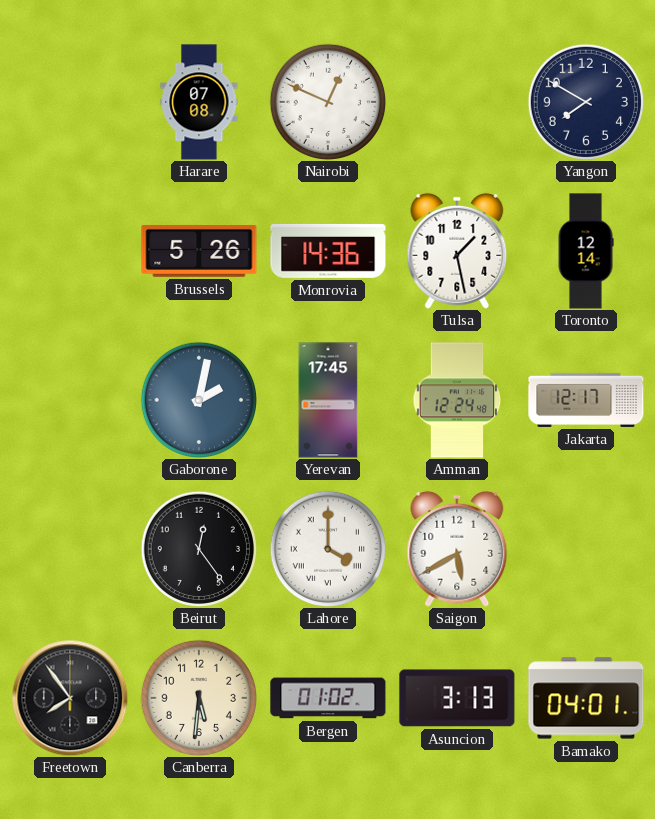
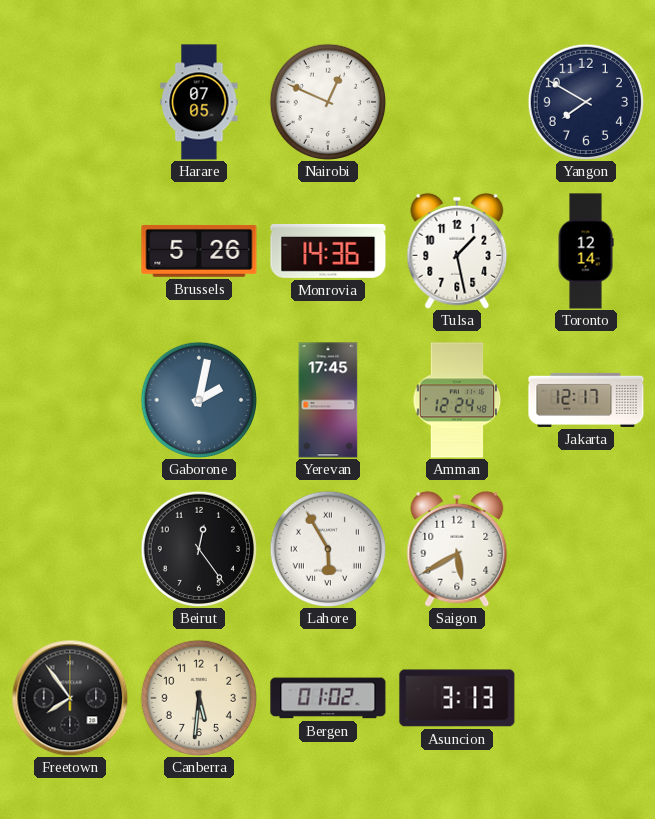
Harare: 07:08 -> 07:05 (199, 102)
Lahore: 4:00 -> 5:55 (327, 548)
Bamako: 04:01 -> none (586, 698)
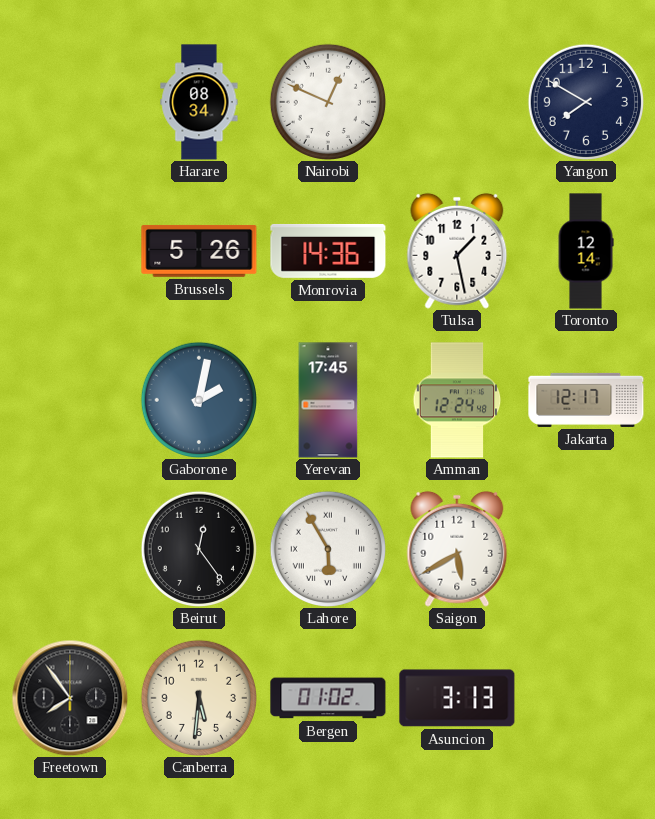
Harare: 07:05 -> 08:34 (199, 102)
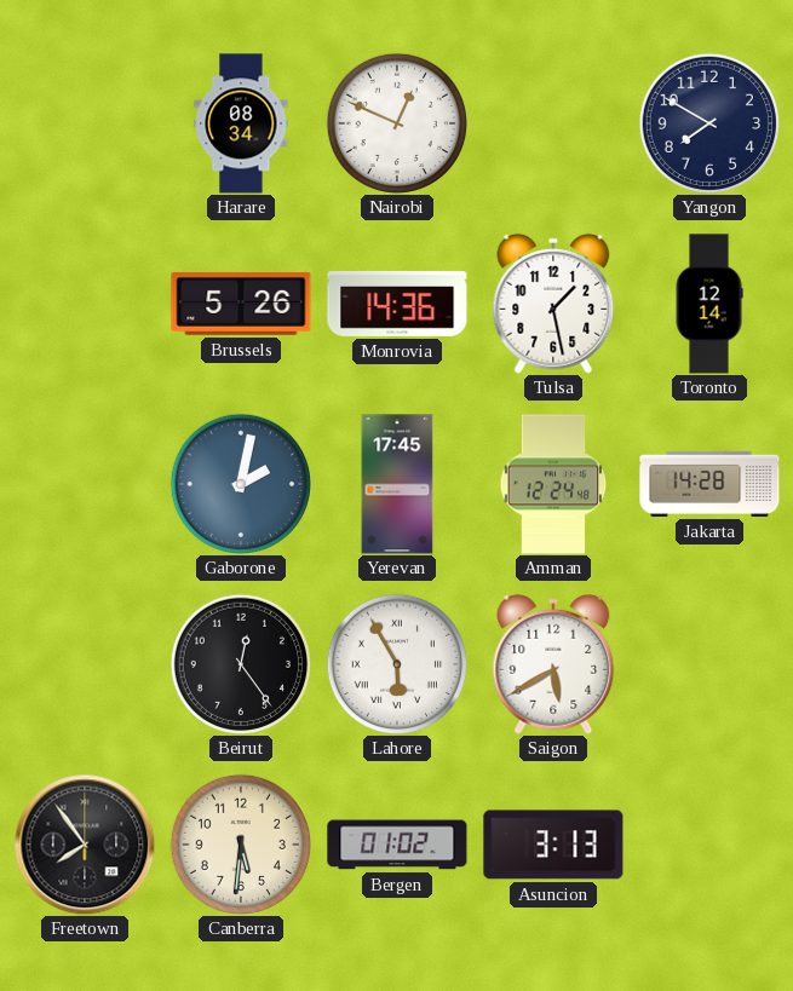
Jakarta: 12:17 -> 14:28 (709, 484)
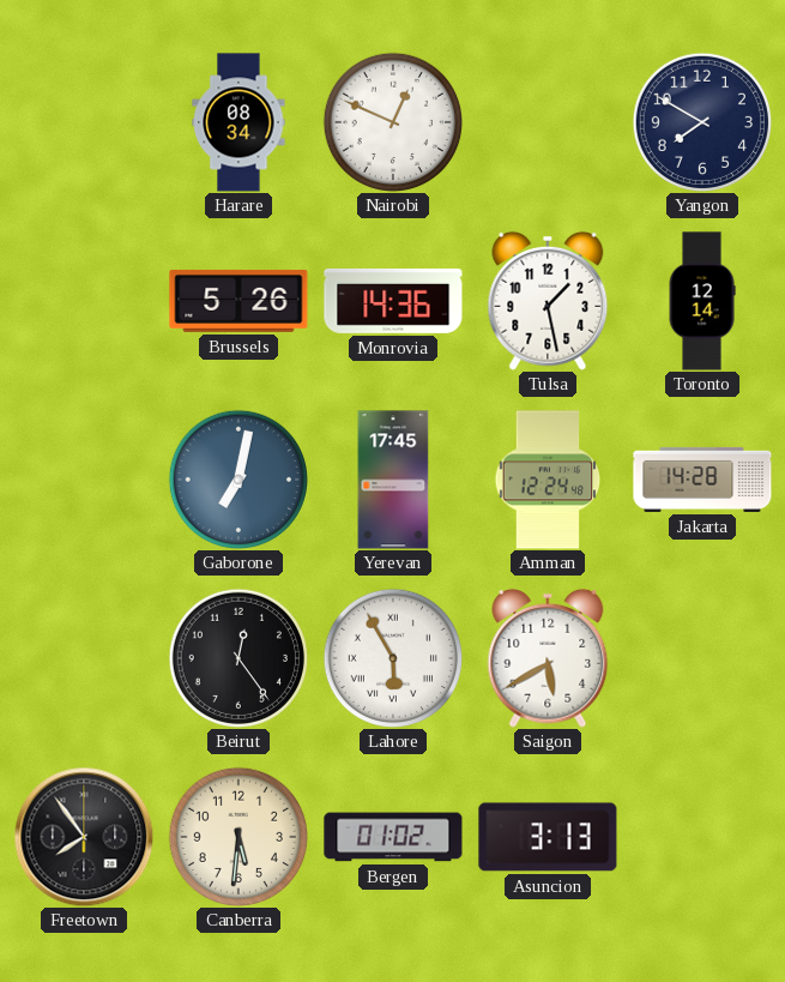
Gaborone: 2:02 -> 7:02 (237, 478)
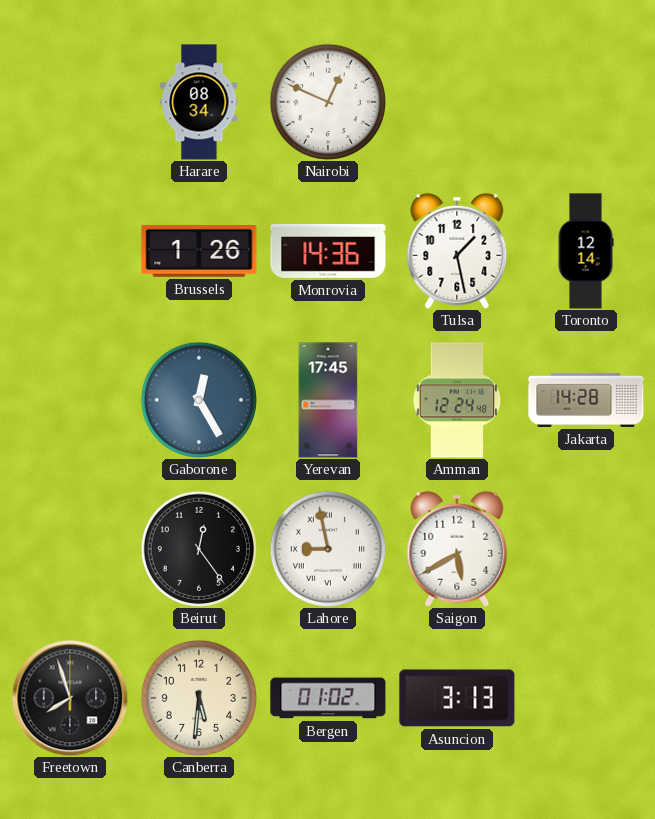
Yangon: 7:50 -> none (701, 121)
Brussels: 5:26 -> 1:26 (199, 251)
Gaborone: 7:02 -> 12:25 (198, 399)
Lahore: 5:55 -> 8:58 (327, 548)
Freetown: 7:54 -> 7:57 (70, 698)
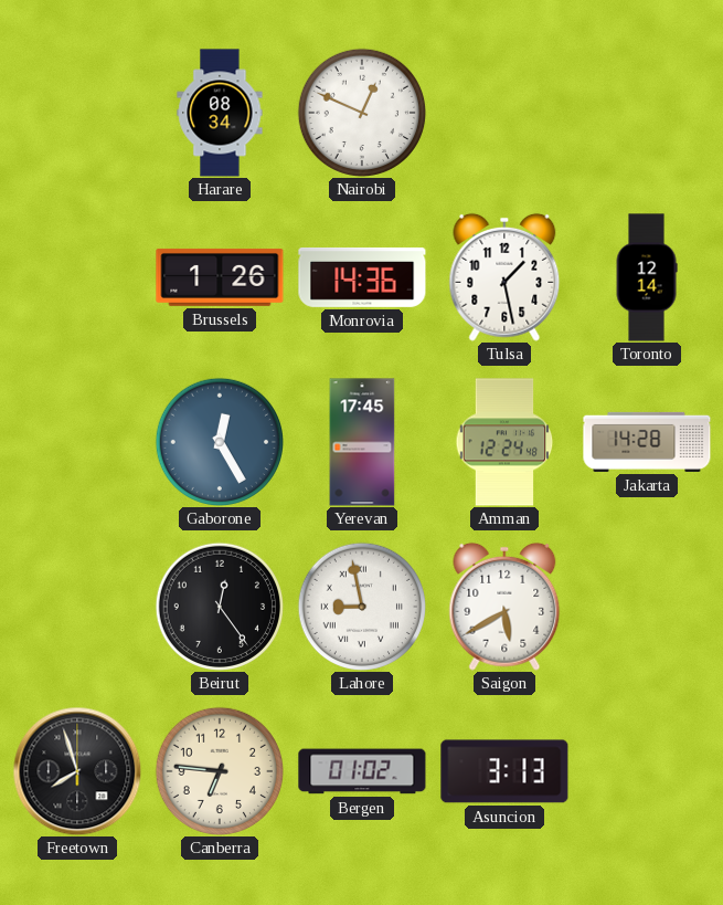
Canberra: 5:31 -> 6:46 (219, 770)
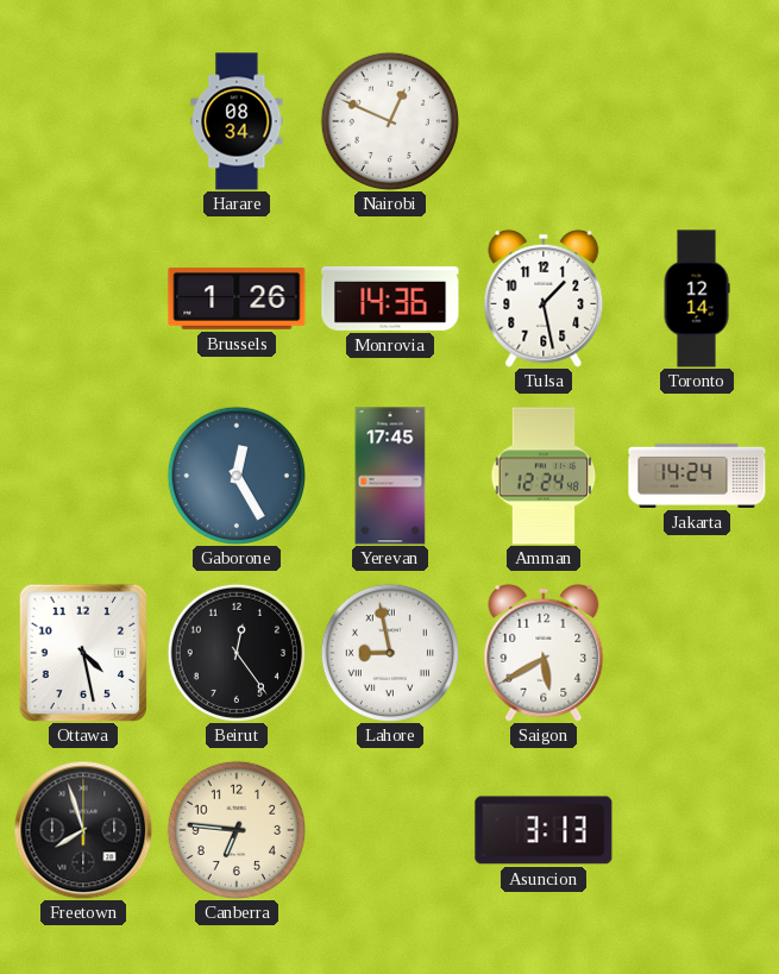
Jakarta: 14:28 -> 14:24 (697, 476)
Ottawa: none -> 4:28 (82, 653)
Bergen: 01:02 -> none (362, 771)
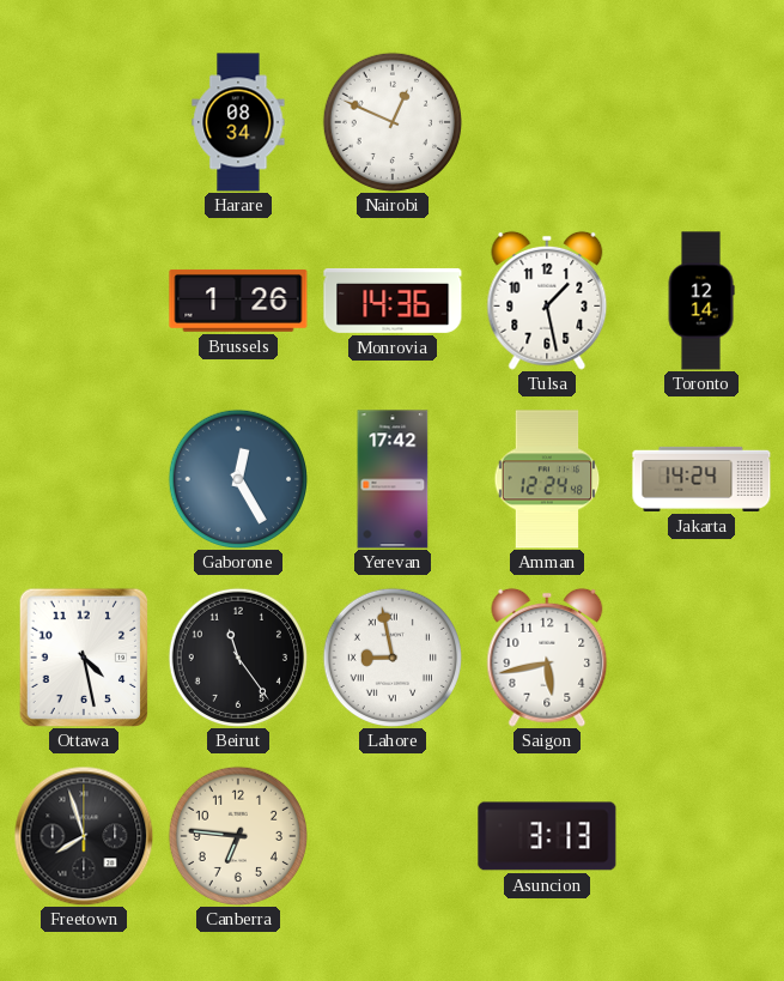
Yerevan: 17:45 -> 17:42 (393, 479)
Beirut: 12:24 -> 11:24 (237, 656)
Saigon: 5:40 -> 5:43 (547, 658)
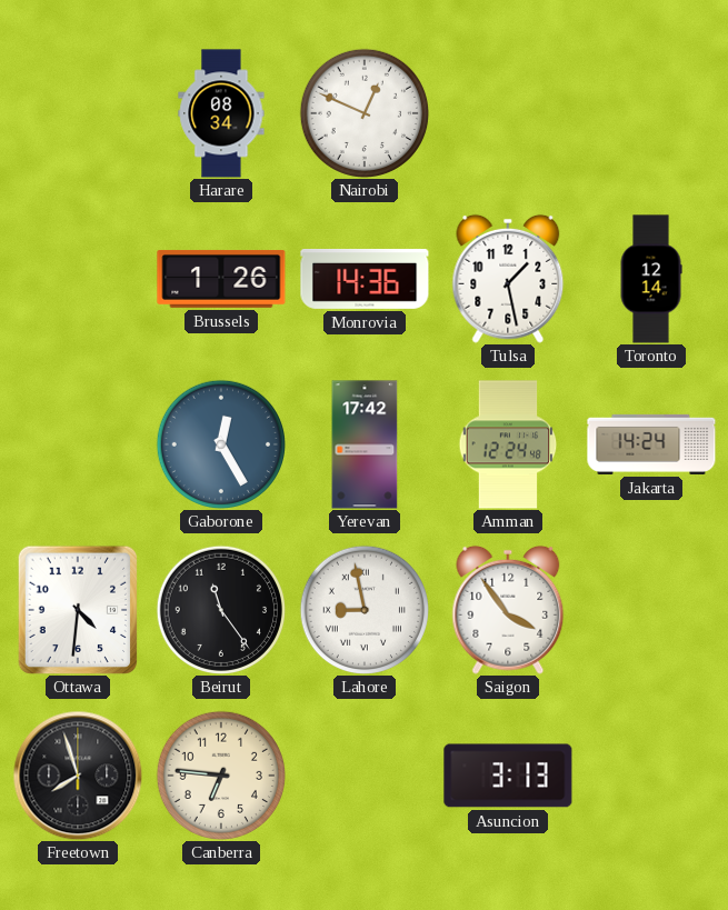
Ottawa: 4:28 -> 4:31 (77, 610)
Saigon: 5:43 -> 3:54 (508, 610)
